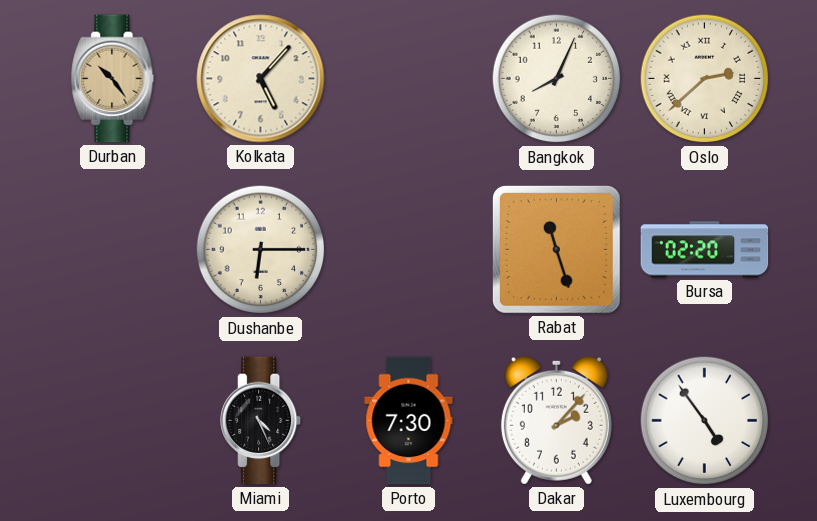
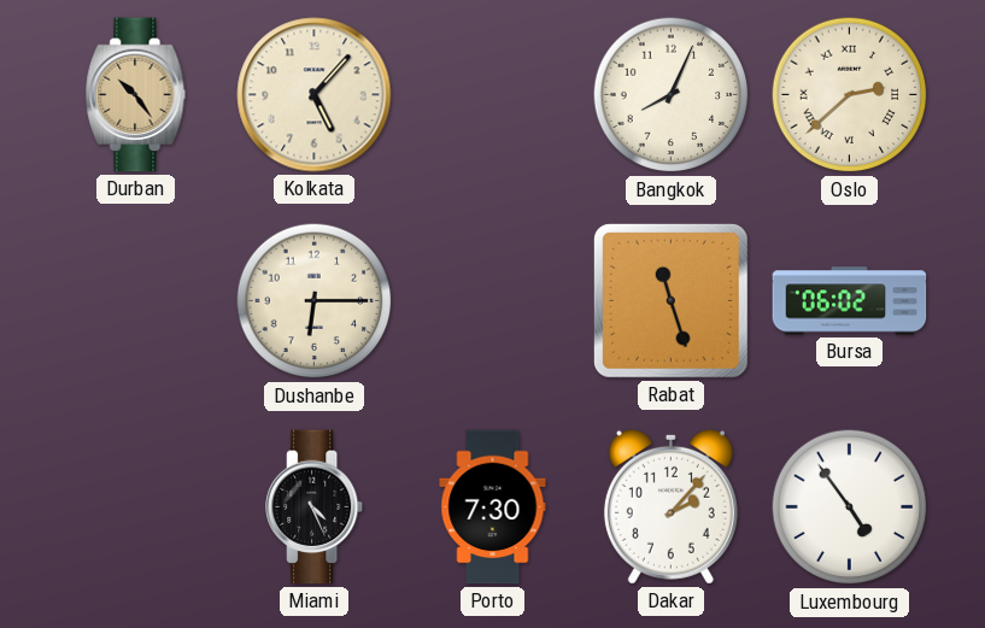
Bursa: 02:20 -> 06:02 (850, 301)
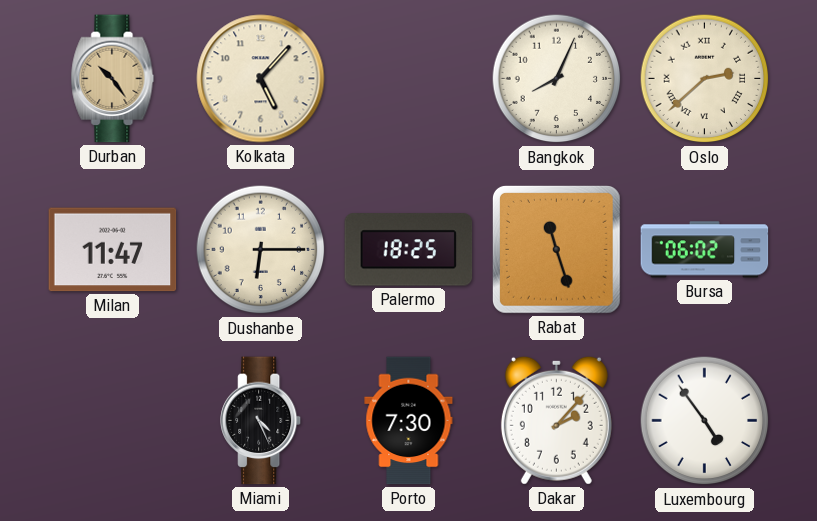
Milan: none -> 11:47 (113, 250)
Palermo: none -> 18:25 (409, 250)
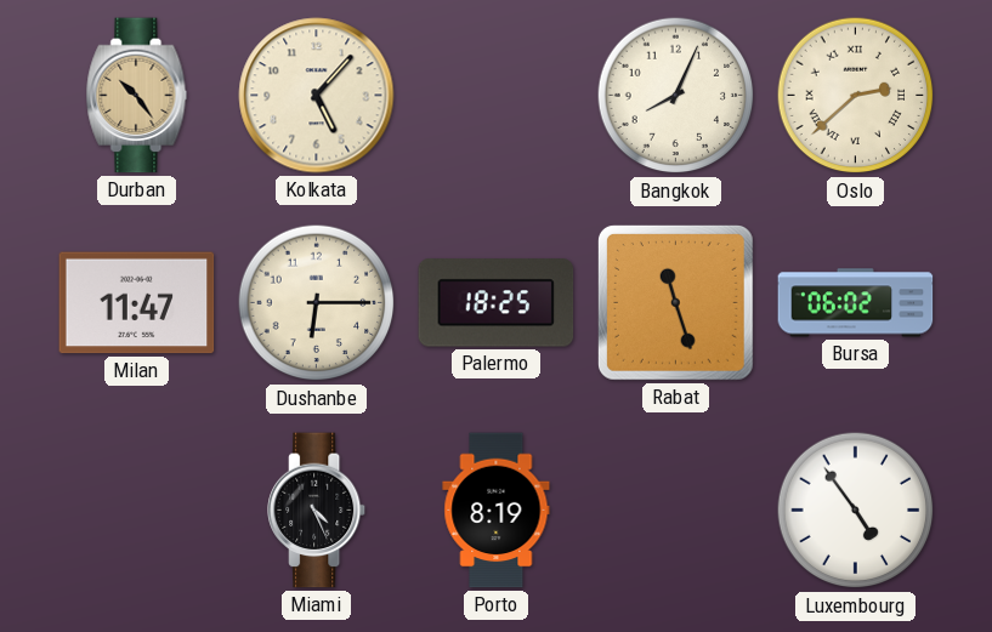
Porto: 7:30 -> 8:19 (497, 511)
Dakar: 2:07 -> none (556, 420)
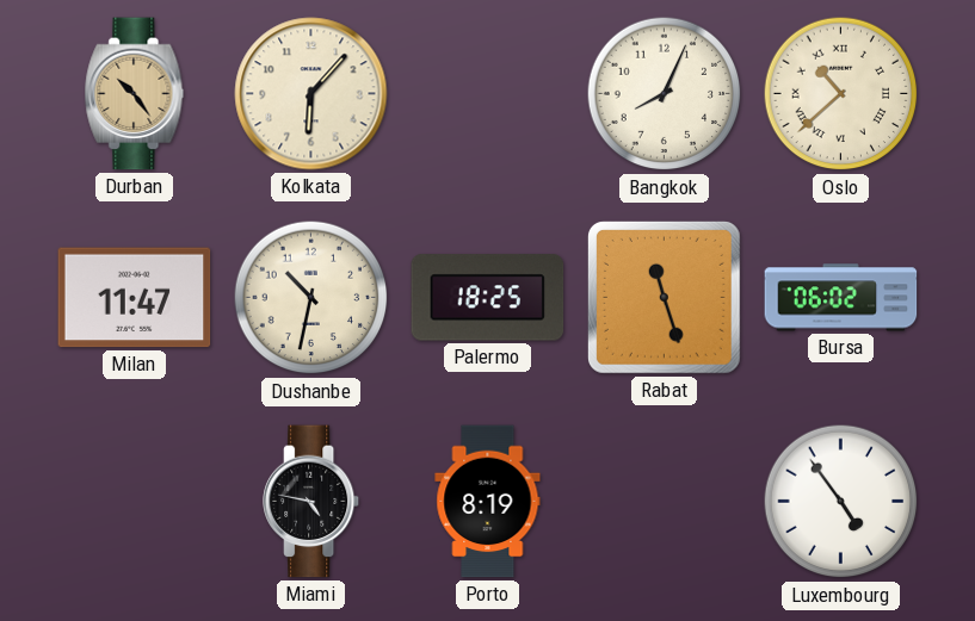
Kolkata: 5:07 -> 6:07 (311, 94)
Oslo: 2:38 -> 10:38 (841, 94)
Dushanbe: 6:15 -> 10:32 (311, 298)
Miami: 4:26 -> 4:47 (311, 502)
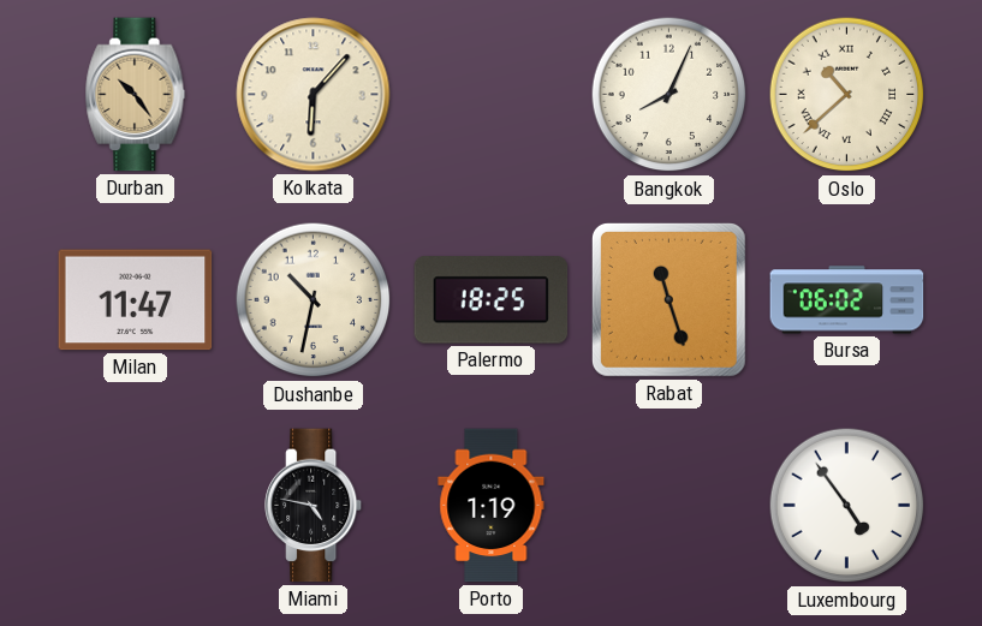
Porto: 8:19 -> 1:19 (492, 506)
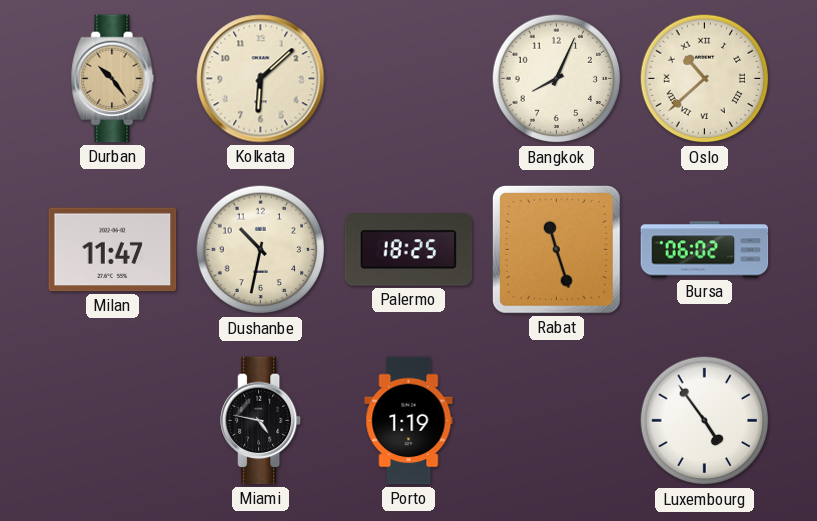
Kolkata: 6:07 -> 6:08 (261, 79)
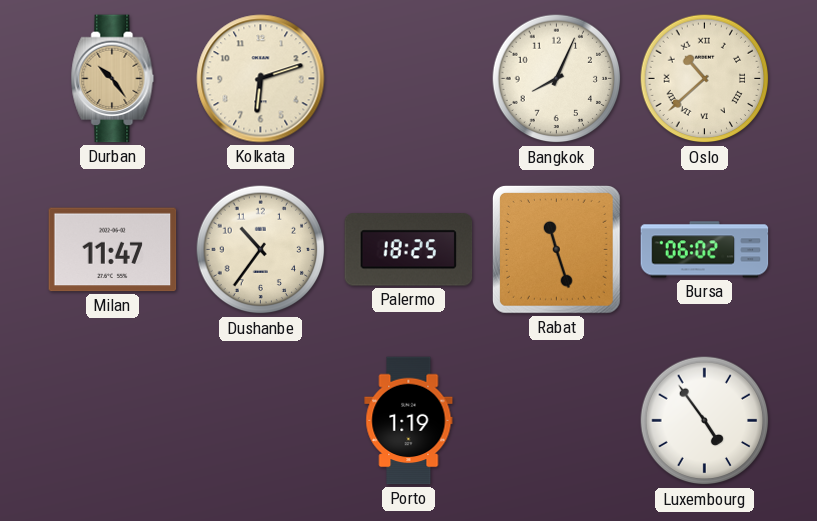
Kolkata: 6:08 -> 6:12 (261, 79)
Dushanbe: 10:32 -> 10:36 (261, 250)
Miami: 4:47 -> none (261, 421)
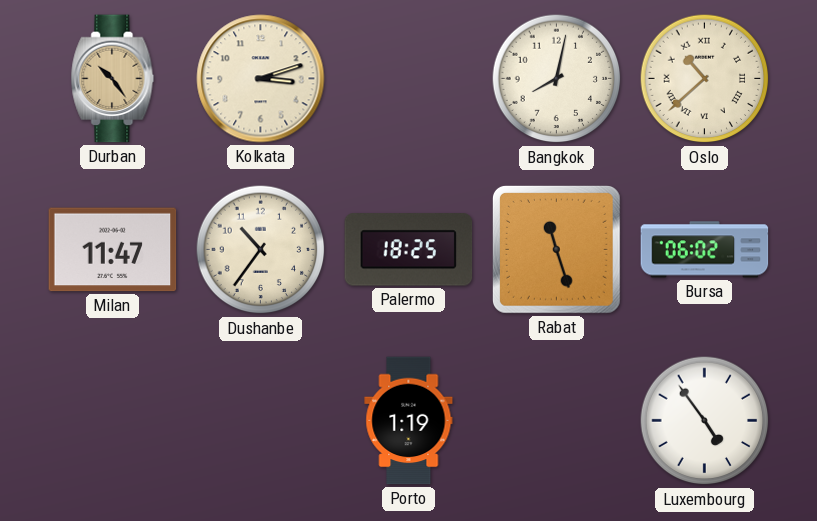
Kolkata: 6:12 -> 3:12 (261, 79)
Bangkok: 8:04 -> 8:02 (557, 79)
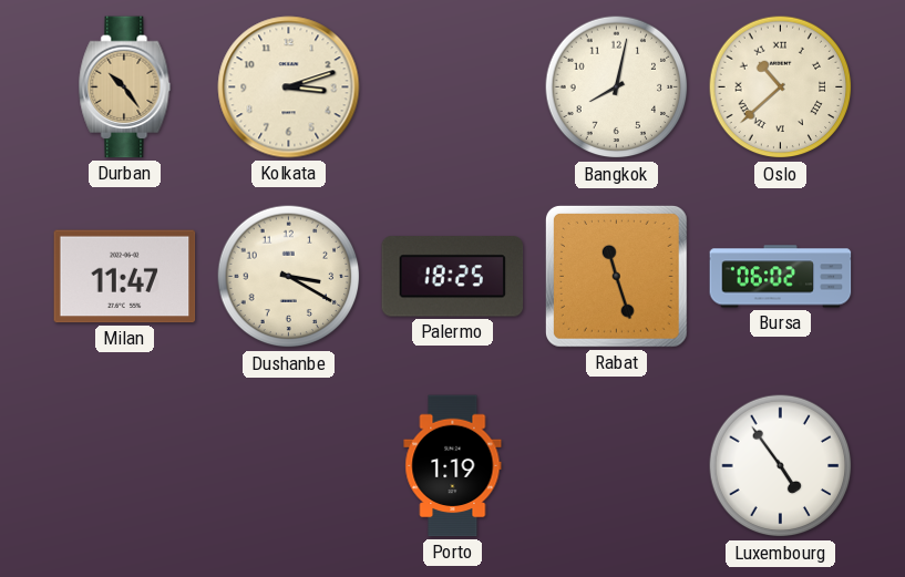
Dushanbe: 10:36 -> 3:20 (289, 277)
